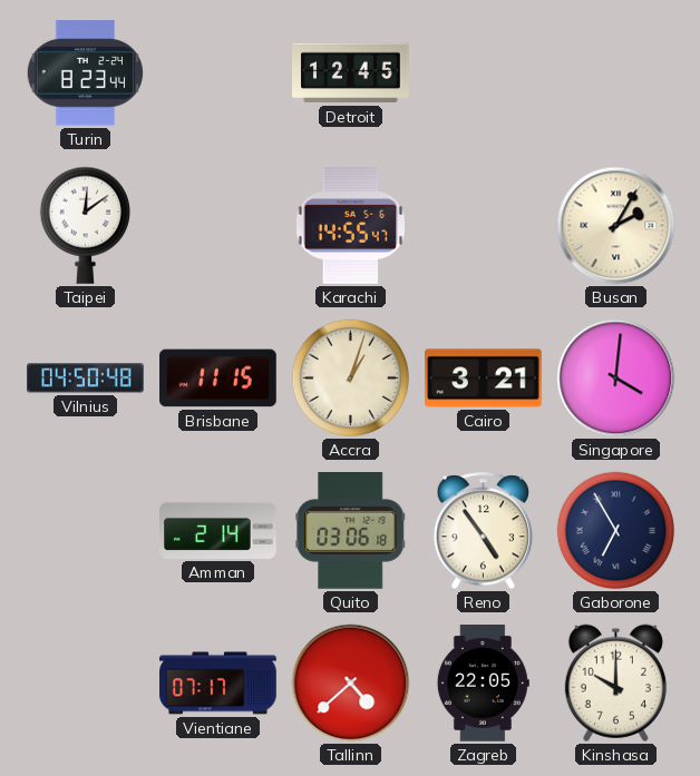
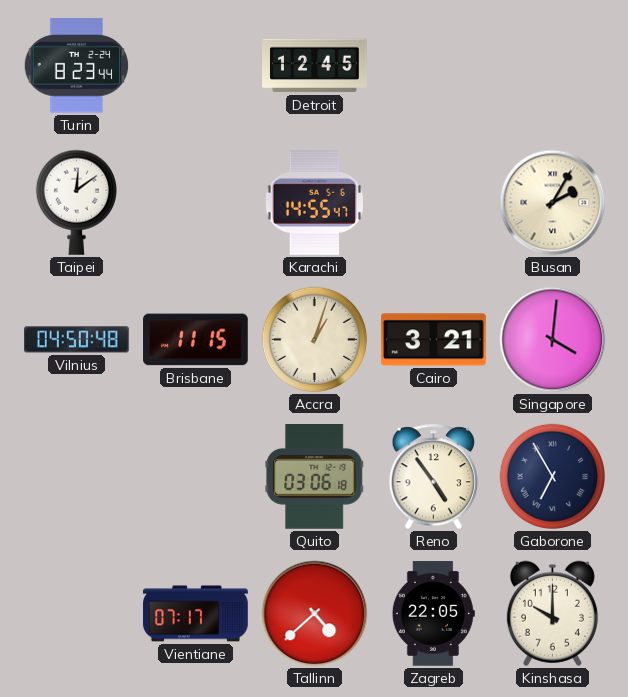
Amman: 2:14 -> none (218, 530)
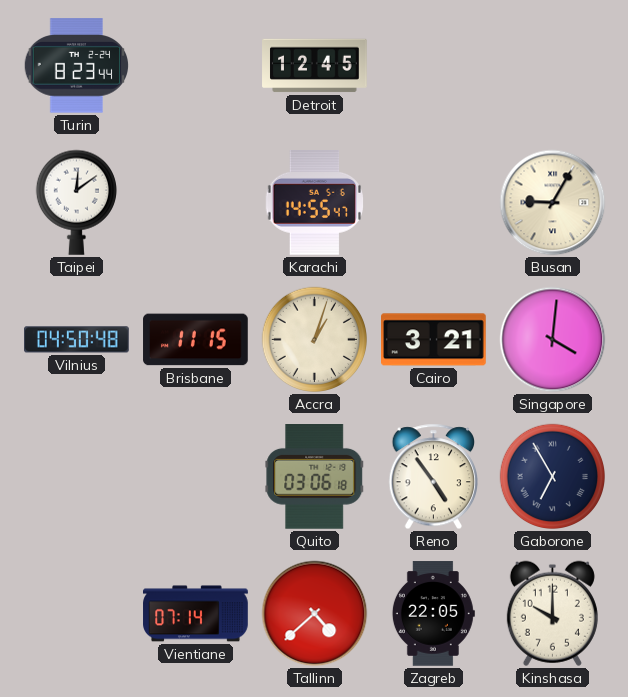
Busan: 2:05 -> 9:05 (553, 203)
Vientiane: 07:17 -> 07:14 (196, 614)
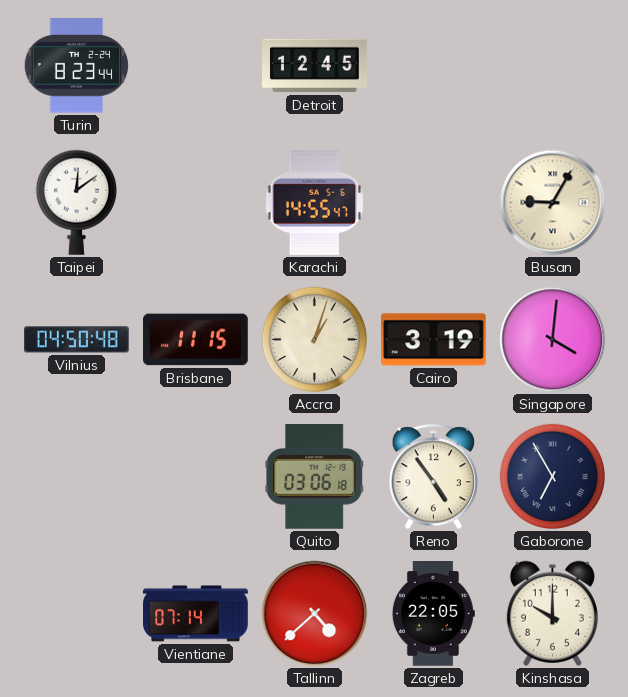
Cairo: 3:21 -> 3:19 (434, 340)
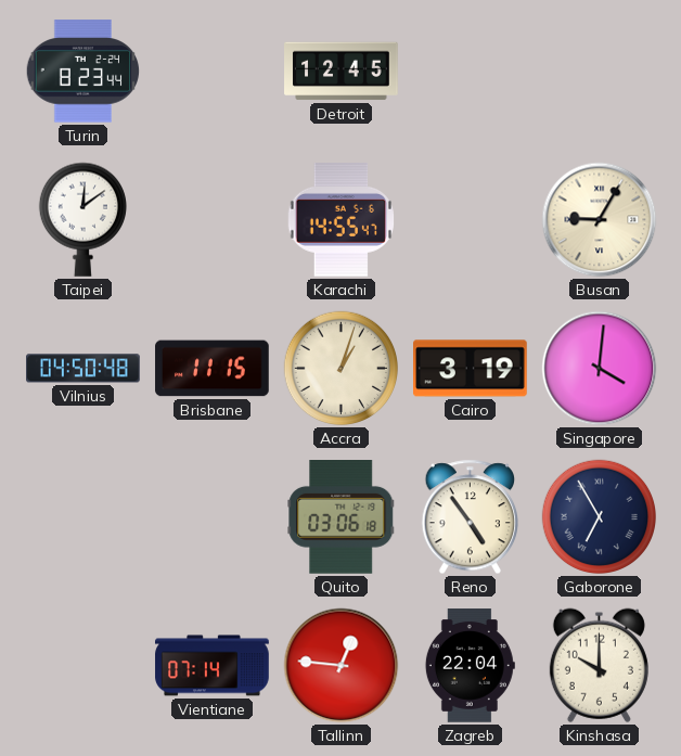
Tallinn: 4:38 -> 12:46 (342, 666)
Zagreb: 22:05 -> 22:04 (470, 666)
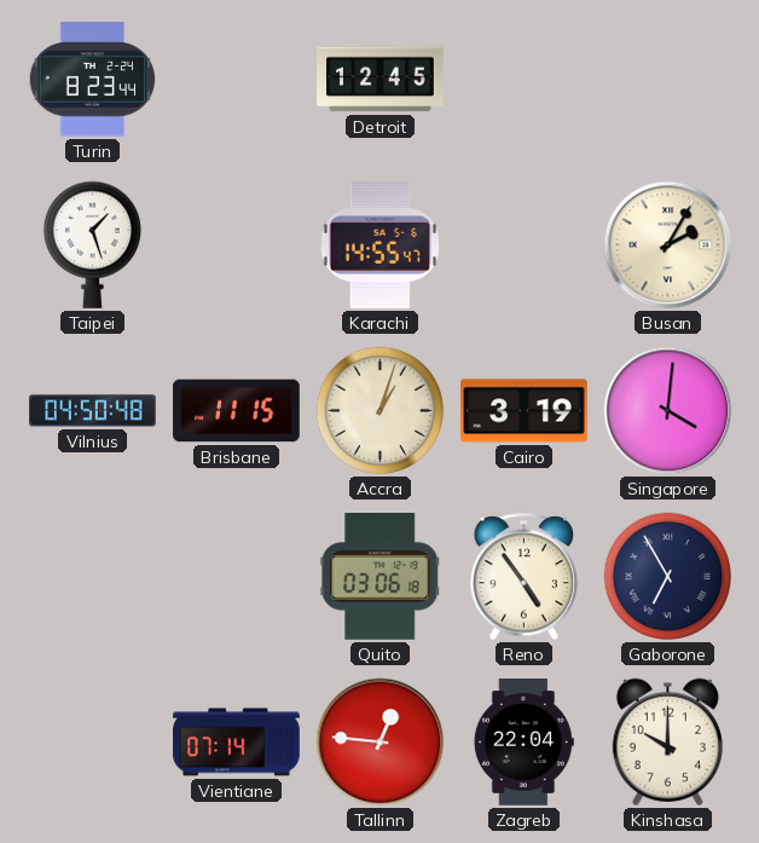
Taipei: 12:09 -> 1:27 (92, 244)
Busan: 9:05 -> 2:05 (668, 246)
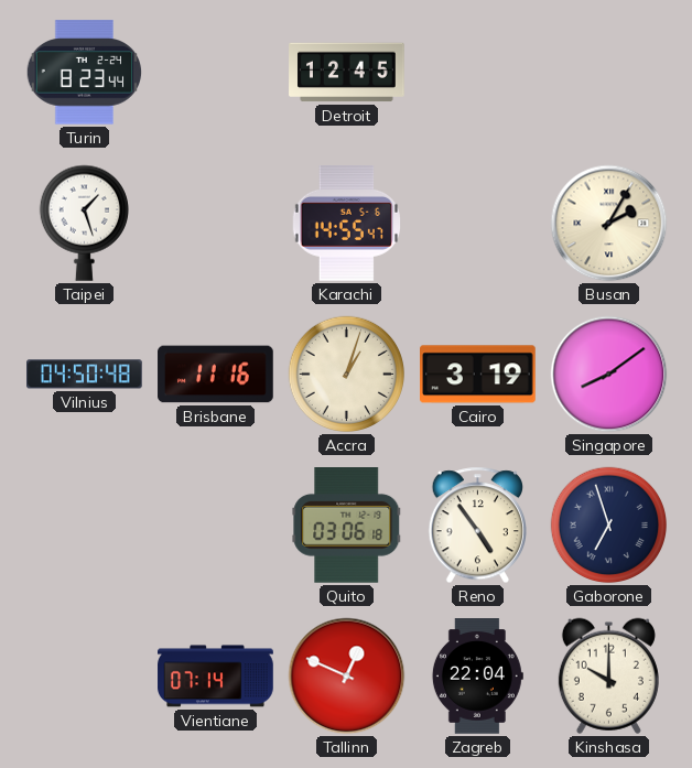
Brisbane: 11:15 -> 11:16 (216, 375)
Singapore: 4:01 -> 8:09 (609, 375)
Gaborone: 6:55 -> 6:57 (609, 526)
Tallinn: 12:46 -> 12:49 (347, 677)
